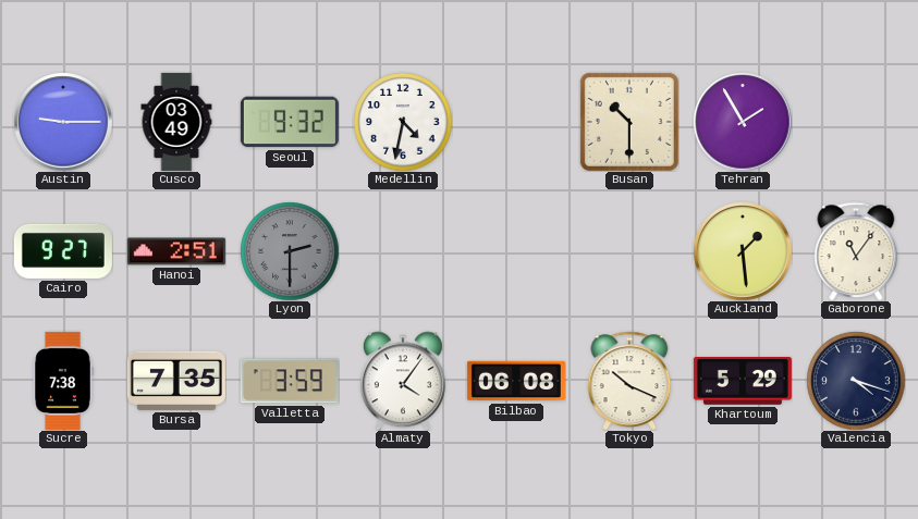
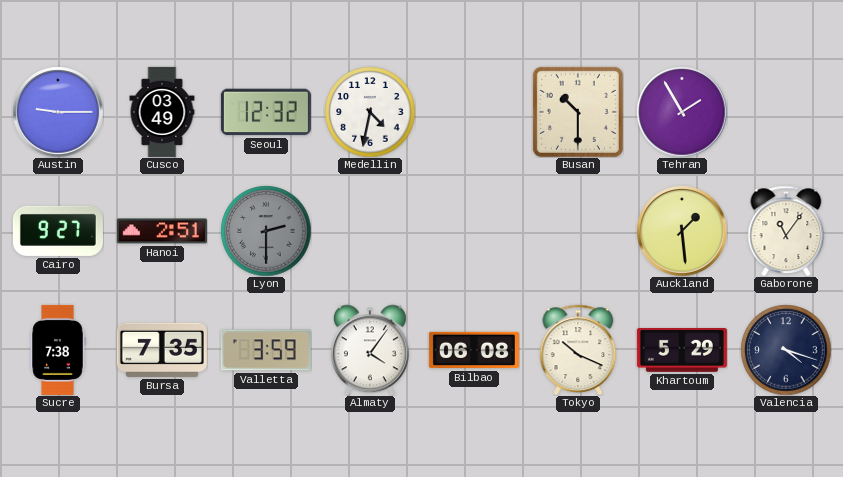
Seoul: 9:32 -> 12:32 (266, 112)
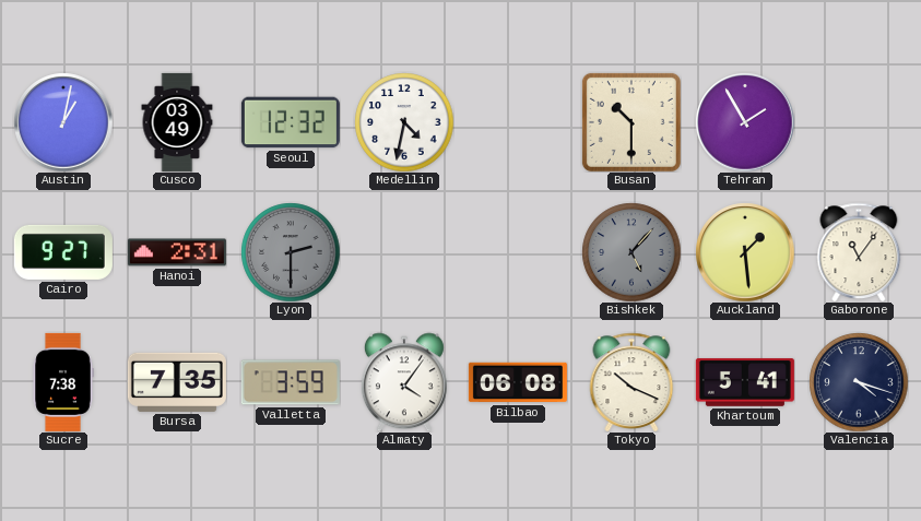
Austin: 9:15 -> 1:02 (63, 122)
Hanoi: 2:51 -> 2:31 (177, 252)
Bishkek: none -> 5:07 (631, 252)
Khartoum: 5:29 -> 5:41 (745, 382)
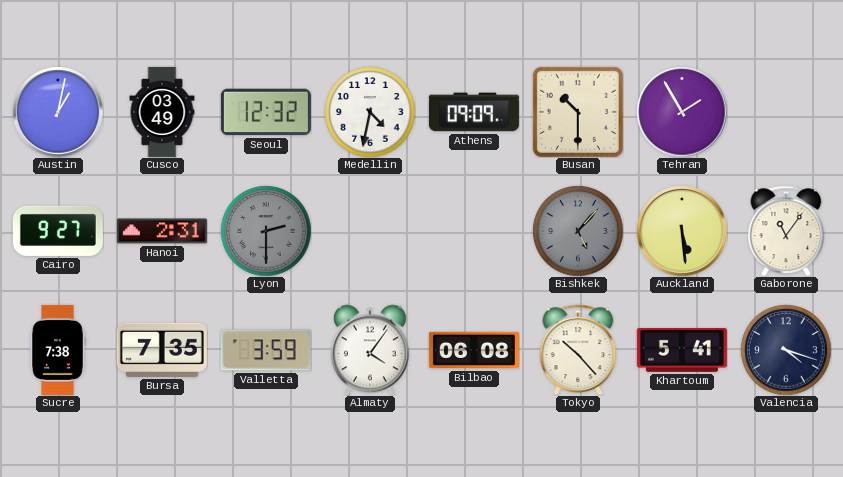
Athens: none -> 09:09 (474, 112)
Auckland: 1:29 -> 5:29 (682, 231)
Tokyo: 10:19 -> 10:23 (578, 349)
